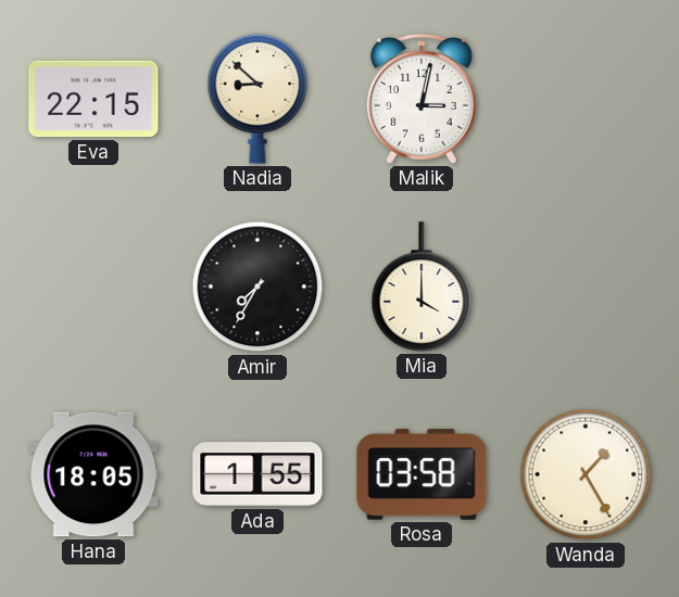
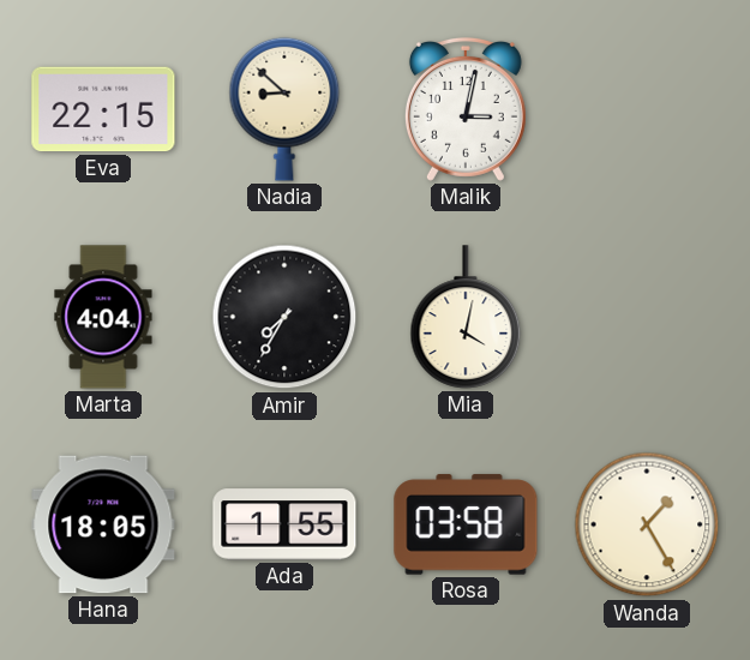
Marta: none -> 4:04 (103, 317)
Mia: 4:00 -> 4:02 (466, 317)
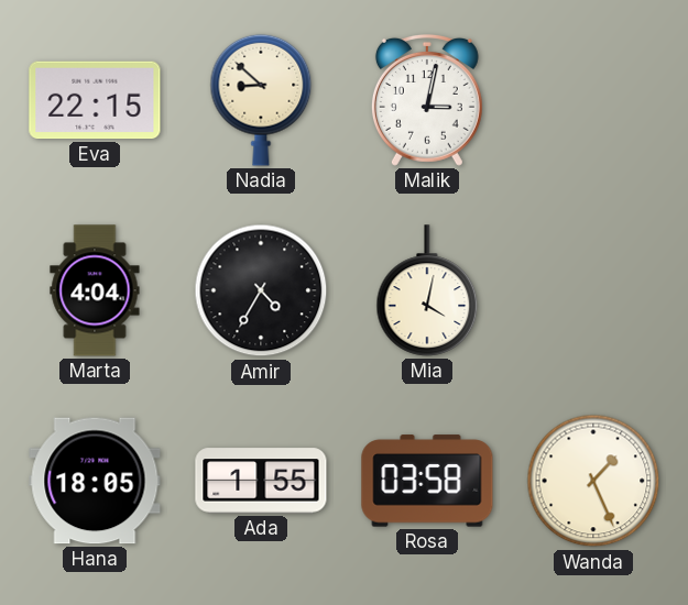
Amir: 7:35 -> 4:35 (261, 290)
Wanda: 1:25 -> 1:26 (593, 481)
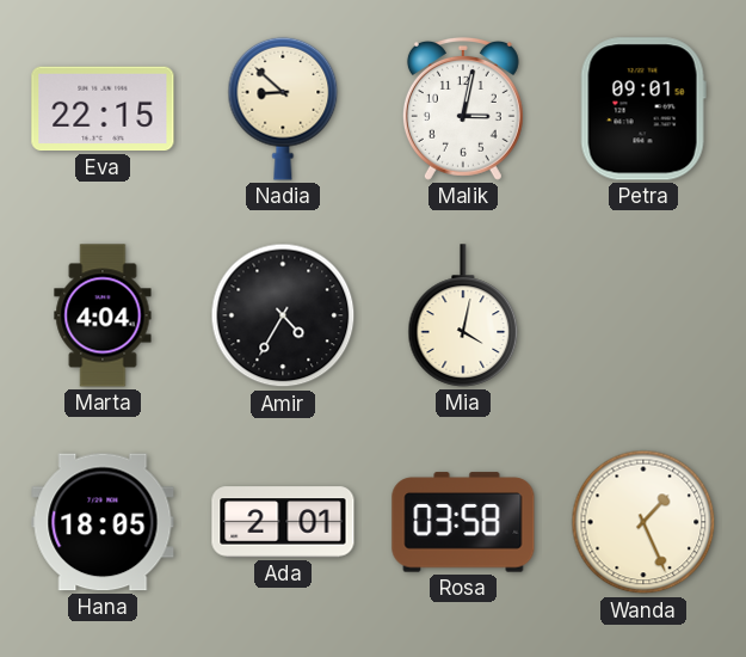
Petra: none -> 09:01 (643, 109)
Ada: 1:55 -> 2:01 (283, 522)
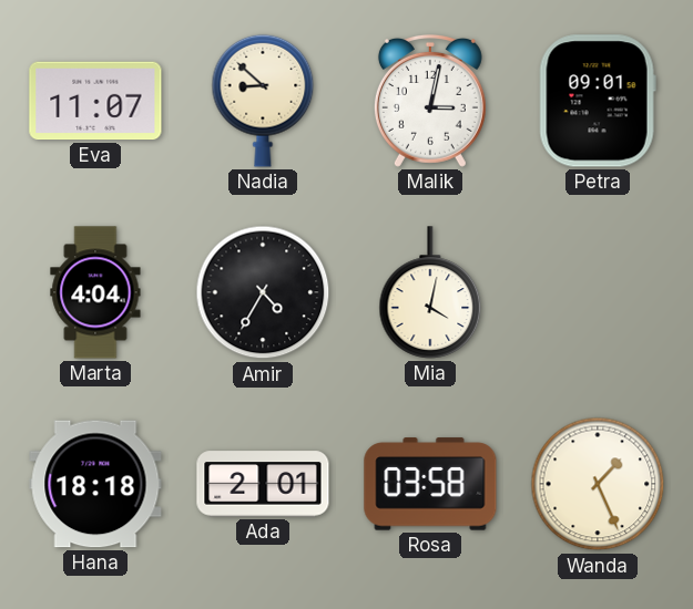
Eva: 22:15 -> 11:07 (95, 101)
Hana: 18:05 -> 18:18 (95, 484)
